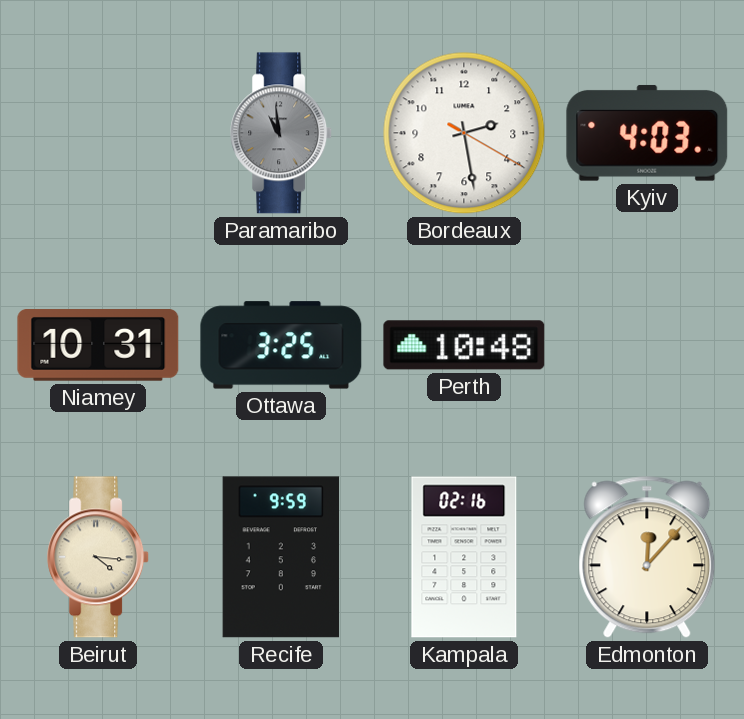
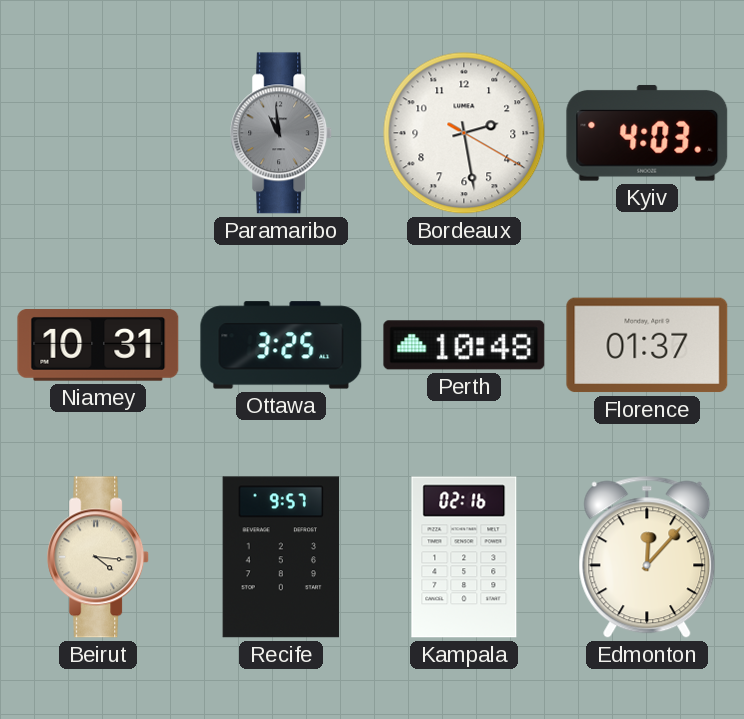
Florence: none -> 01:37 (647, 345)
Recife: 9:59 -> 9:57 (281, 557)
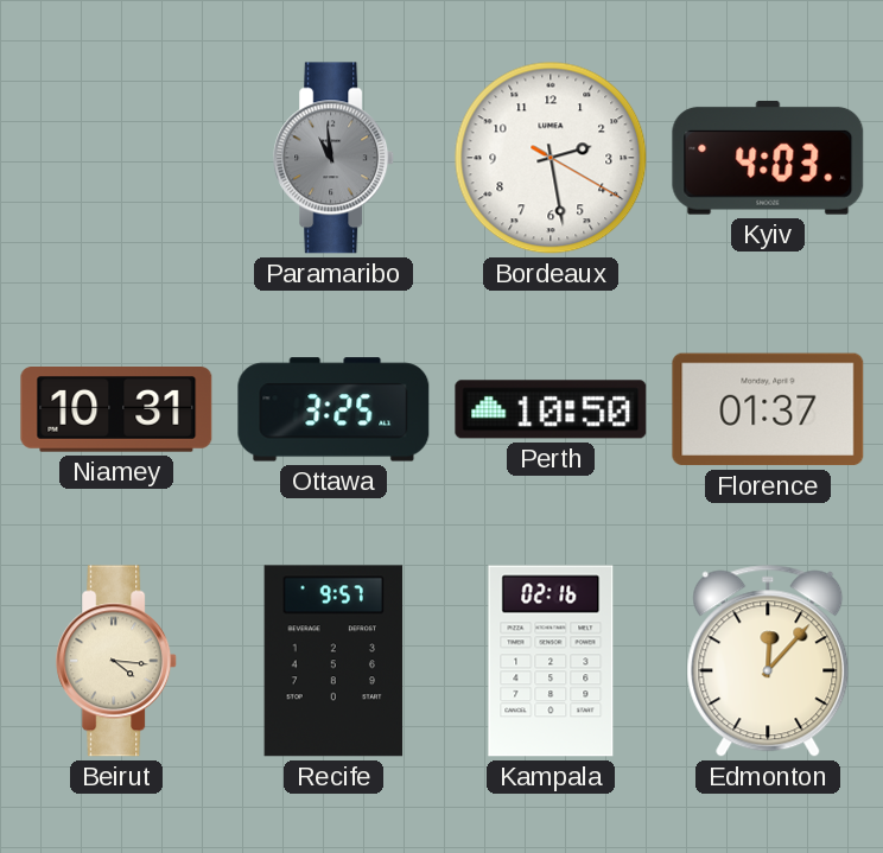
Perth: 10:48 -> 10:50 (551, 409)
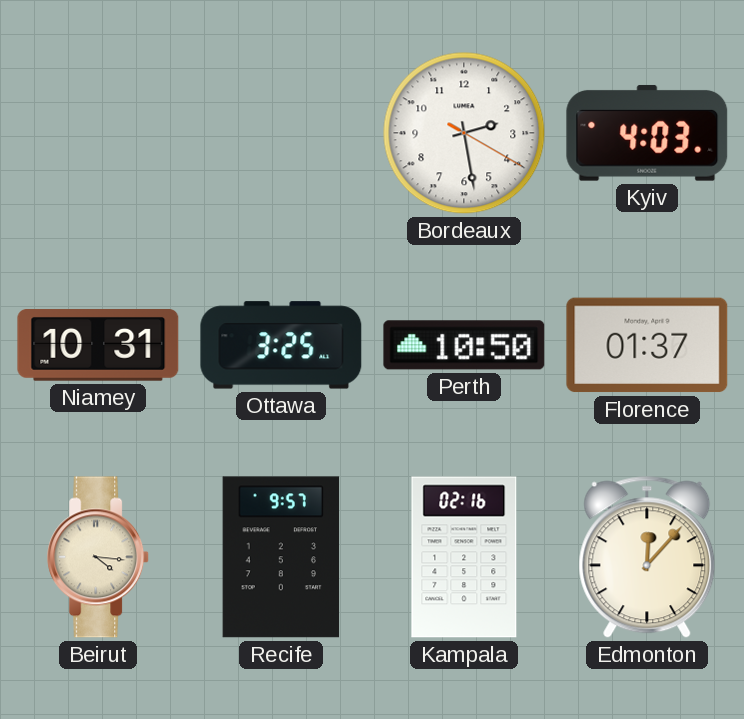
Paramaribo: 10:59 -> none (335, 158)
